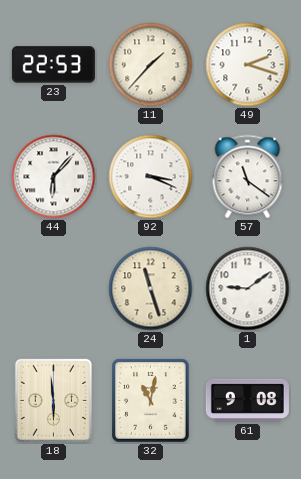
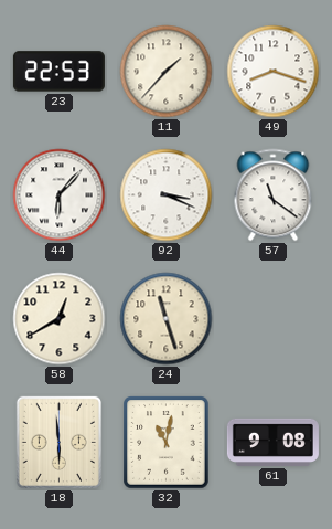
49: 2:18 -> 8:18 (274, 72)
58: none -> 12:40 (60, 319)
1: 9:09 -> none (248, 289)
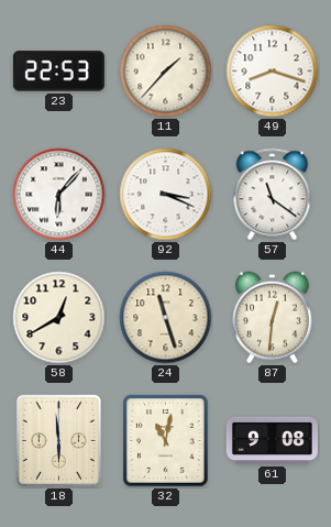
87: none -> 12:31 (273, 318)
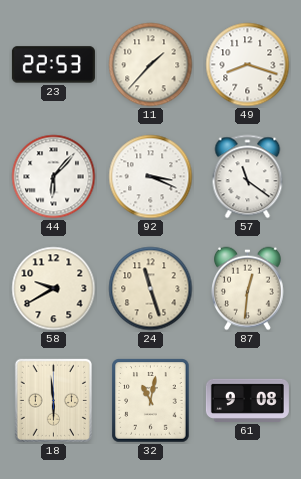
58: 12:40 -> 9:40 (54, 289)
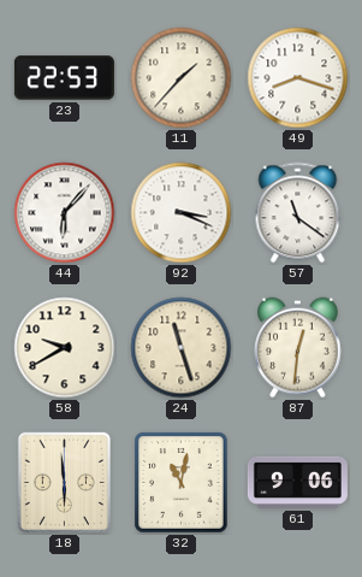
61: 9:08 -> 9:06 (297, 482)
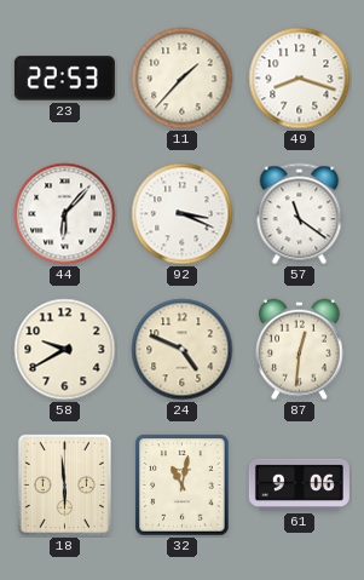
24: 11:27 -> 4:49 (183, 350)
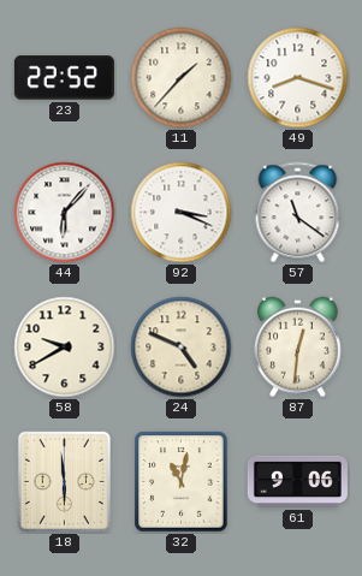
23: 22:53 -> 22:52 (64, 78)
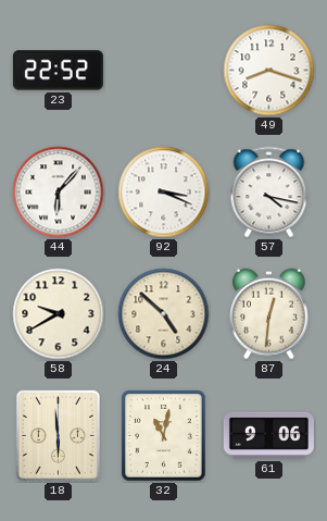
11: 1:37 -> none (182, 78)
57: 11:21 -> 4:17 (269, 193)
24: 4:49 -> 4:52 (164, 314)
